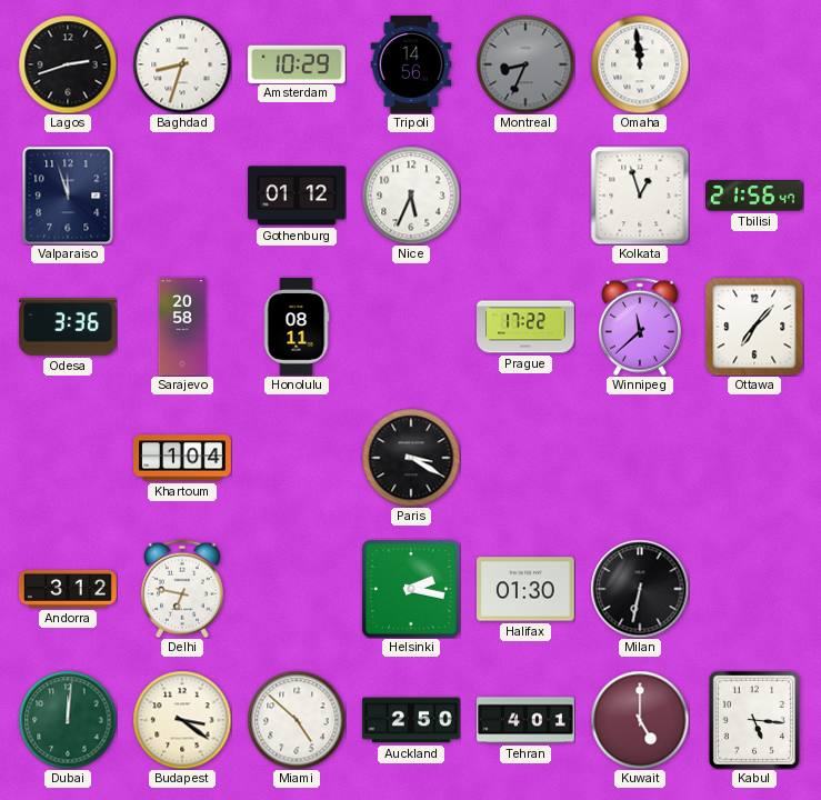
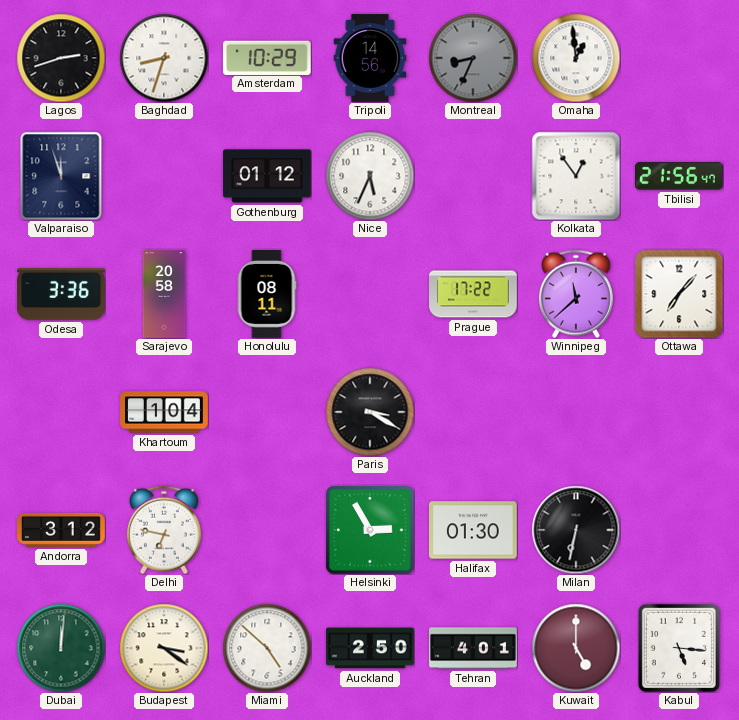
Omaha: 11:59 -> 12:59 (576, 58)
Kolkata: 12:57 -> 12:54 (576, 176)
Helsinki: 2:17 -> 2:55 (370, 530)
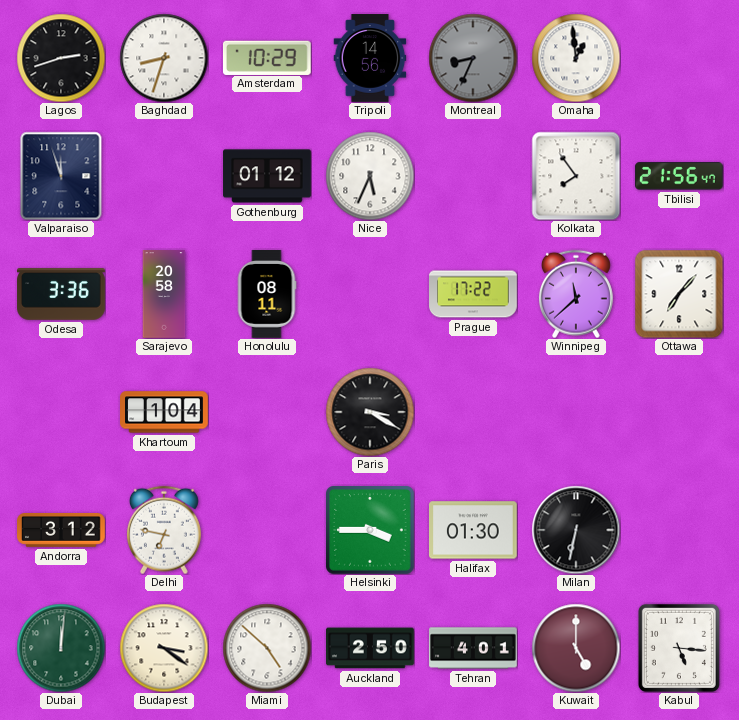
Kolkata: 12:54 -> 7:54 (576, 176)
Helsinki: 2:55 -> 3:45 (370, 530)
